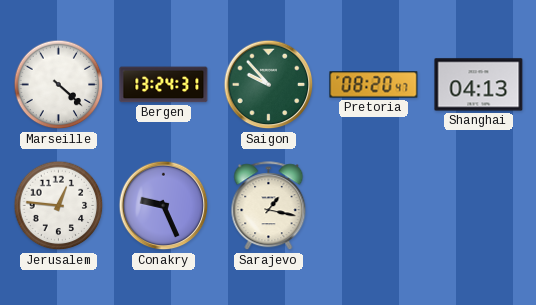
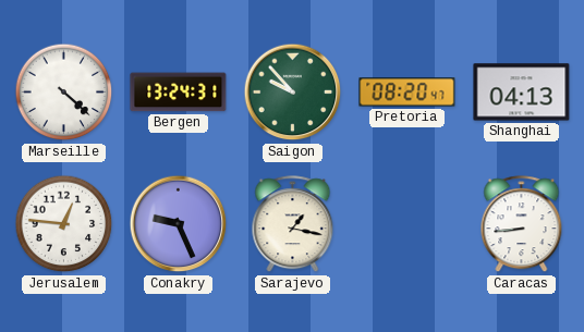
Caracas: none -> 8:44 (522, 224)
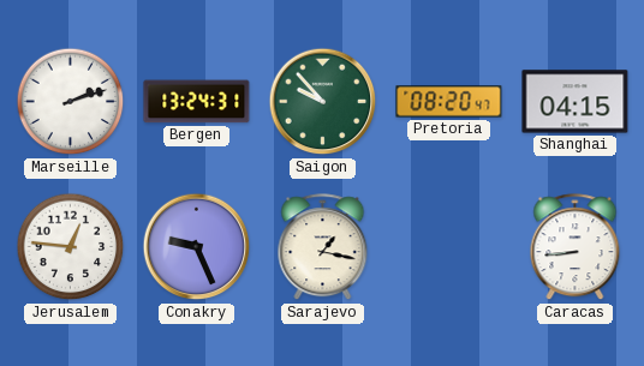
Marseille: 4:22 -> 2:12 (71, 102)
Shanghai: 04:13 -> 04:15 (576, 102)
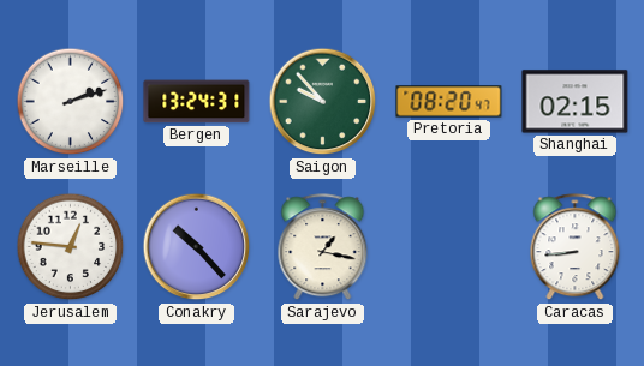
Shanghai: 04:15 -> 02:15 (576, 102)
Conakry: 9:26 -> 10:23 (197, 247)
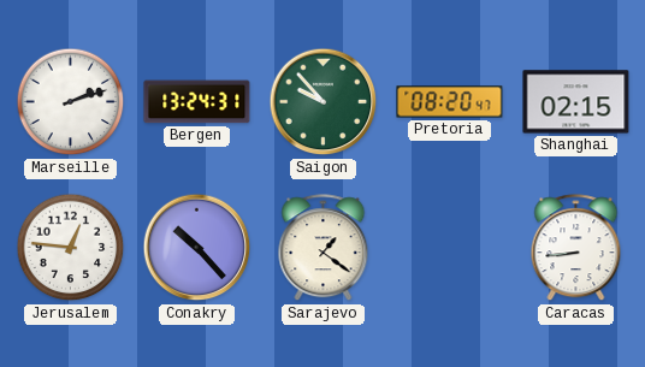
Sarajevo: 1:17 -> 1:21 (324, 248)
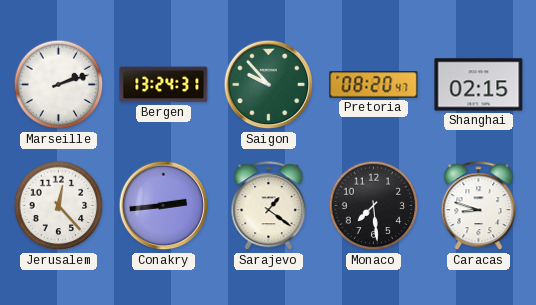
Jerusalem: 12:46 -> 12:23 (59, 206)
Conakry: 10:23 -> 2:44 (164, 206)
Monaco: none -> 7:29 (374, 206)
Caracas: 8:44 -> 8:48 (479, 206)
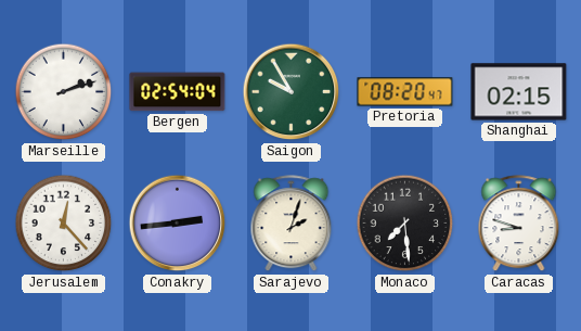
Bergen: 13:24 -> 02:54 (178, 92)
Saigon: 9:53 -> 9:55 (292, 92)
Sarajevo: 1:21 -> 2:03 (292, 224)
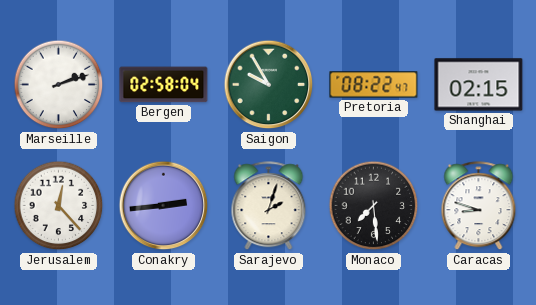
Bergen: 02:54 -> 02:58 (164, 85)
Pretoria: 08:20 -> 08:22 (374, 85)
